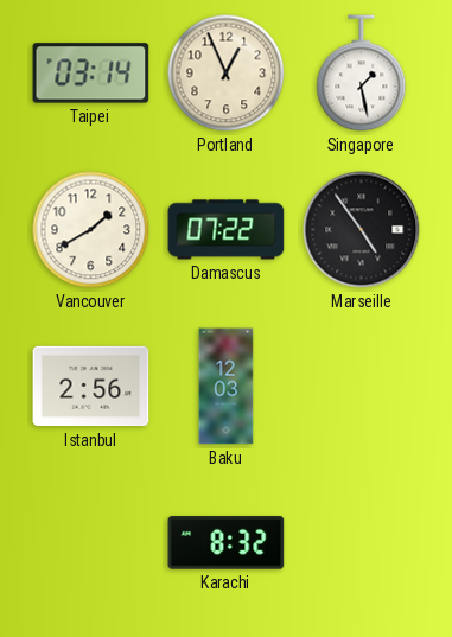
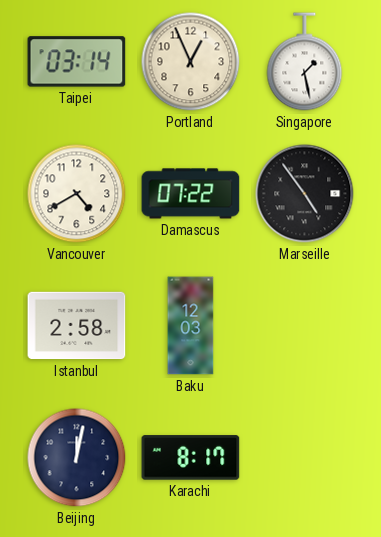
Vancouver: 1:40 -> 4:40 (77, 194)
Istanbul: 2:56 -> 2:58 (77, 326)
Beijing: none -> 12:02 (77, 458)
Karachi: 8:32 -> 8:17 (191, 458)
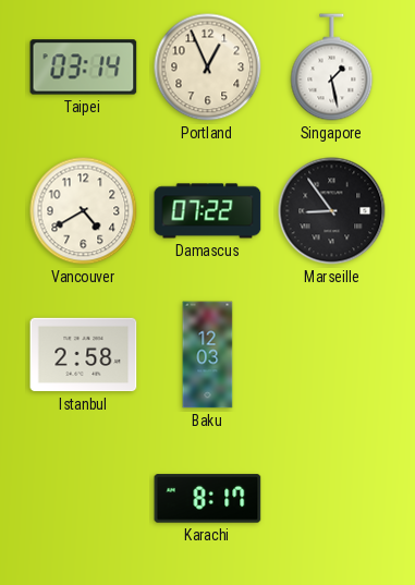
Marseille: 4:54 -> 8:54 (332, 211)
Beijing: 12:02 -> none (77, 458)
